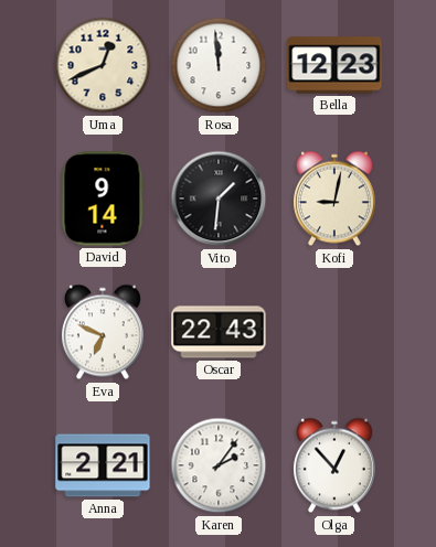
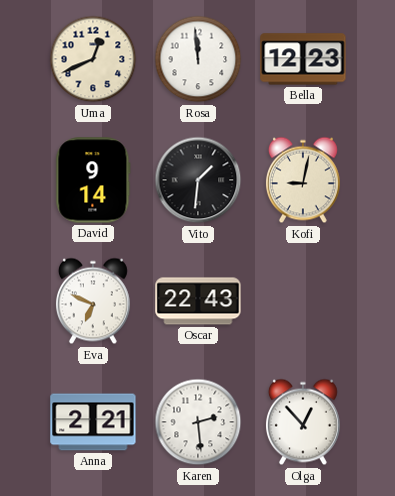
Karen: 2:06 -> 2:29 (198, 422)
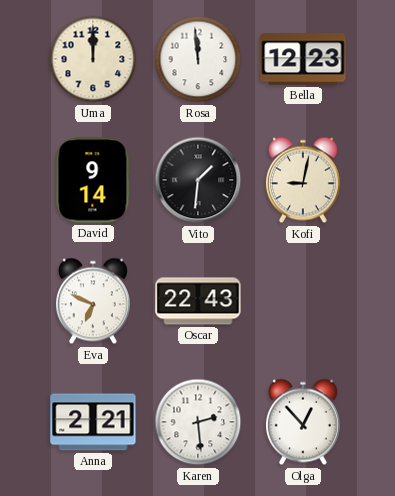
Uma: 12:41 -> 12:00 (93, 59)
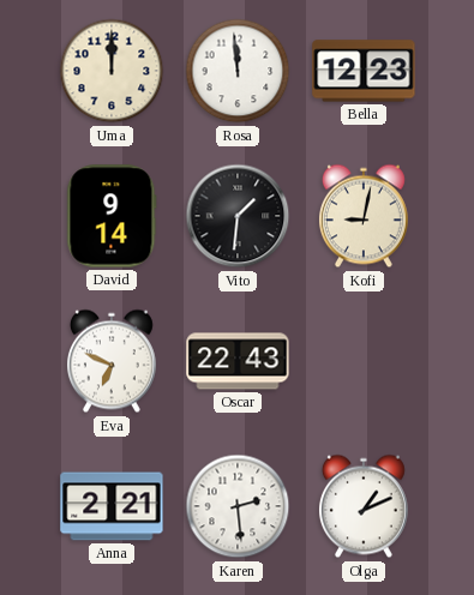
Olga: 12:53 -> 1:11 (364, 506)
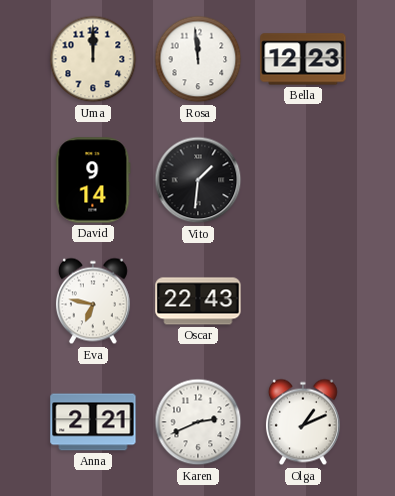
Kofi: 9:02 -> none (364, 216)
Eva: 6:49 -> 6:47 (93, 301)
Karen: 2:29 -> 2:41 (198, 422)
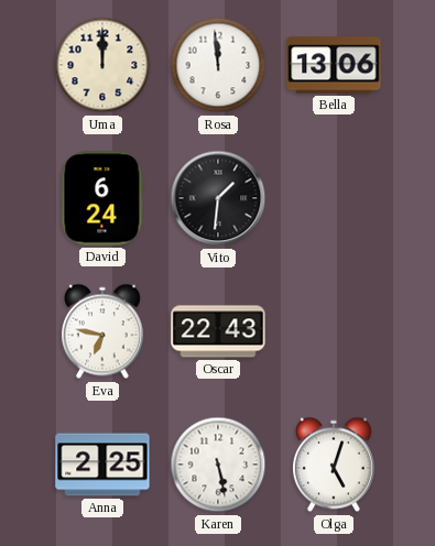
Bella: 12:23 -> 13:06 (334, 65)
David: 9:14 -> 6:24 (102, 198)
Anna: 2:21 -> 2:25 (102, 465)
Karen: 2:41 -> 5:28 (218, 465)
Olga: 1:11 -> 5:03 (334, 465)
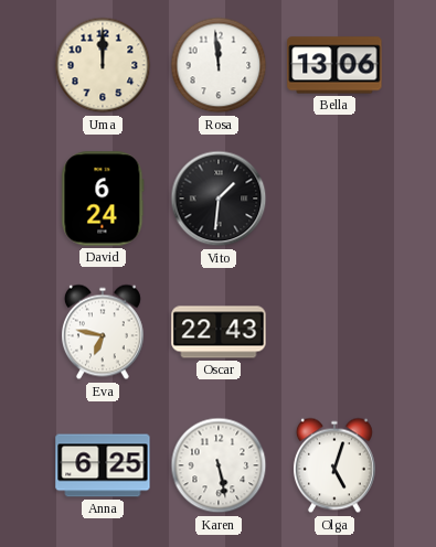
Anna: 2:25 -> 6:25 (103, 465)
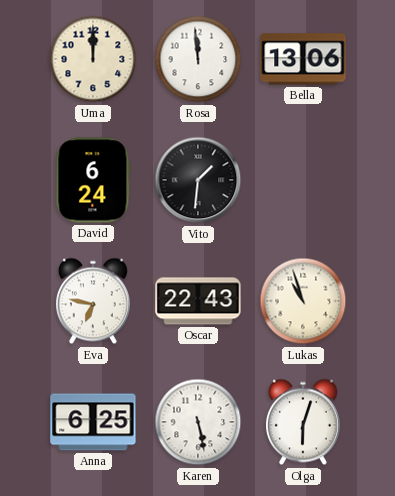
Lukas: none -> 10:57 (303, 301)
Olga: 5:03 -> 6:03 (303, 422)
